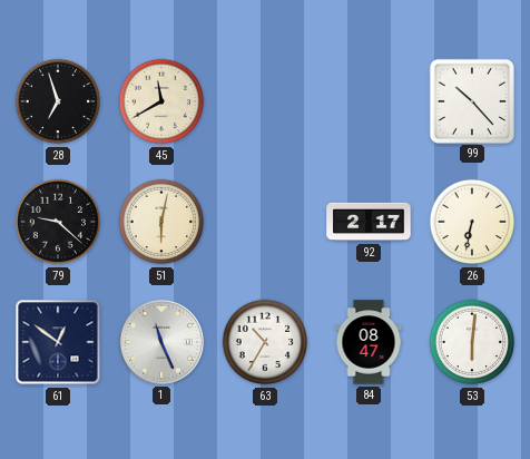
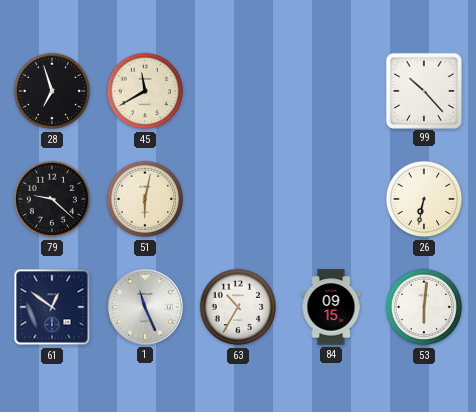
92: 2:17 -> none (369, 222)
84: 08:47 -> 09:15 (331, 307)
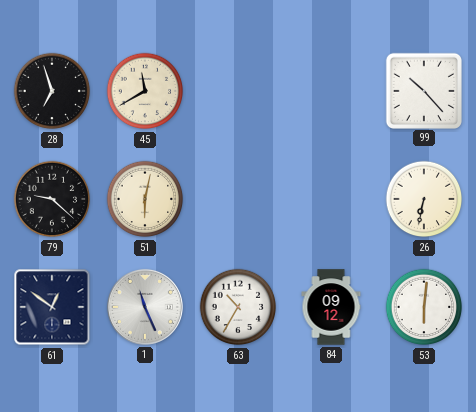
84: 09:15 -> 09:12 (331, 307)
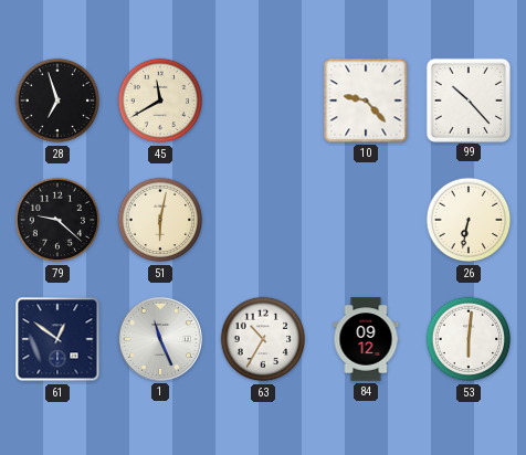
10: none -> 9:23 (366, 100)
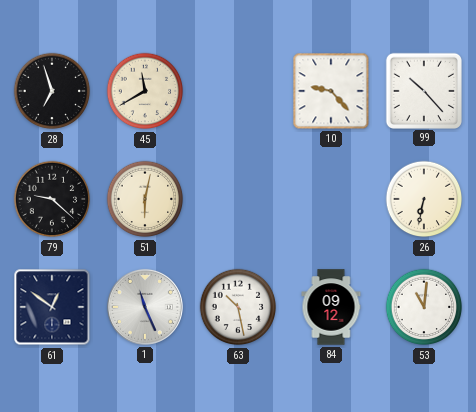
63: 10:35 -> 10:28 (238, 307)
53: 6:01 -> 11:01 (424, 307)
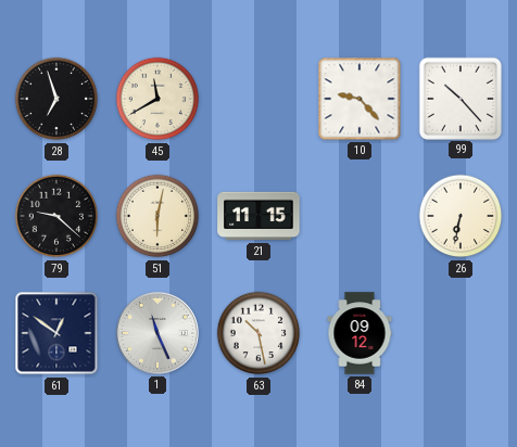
21: none -> 11:15 (258, 216)
53: 11:01 -> none (424, 307)
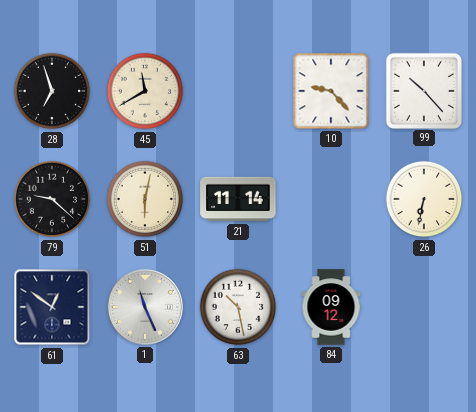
21: 11:15 -> 11:14 (238, 199)
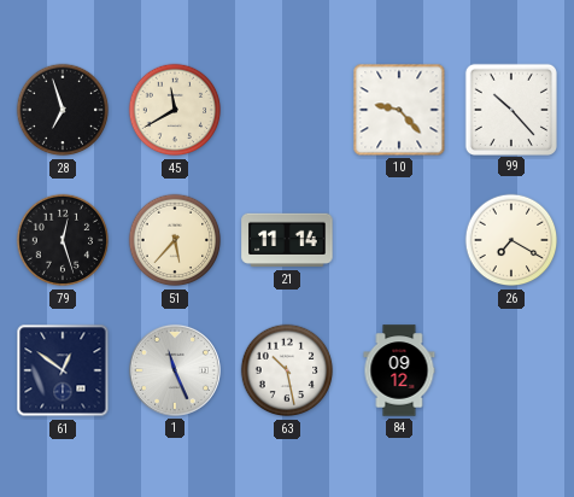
79: 9:22 -> 12:27 (63, 240)
51: 6:02 -> 5:37 (175, 240)
26: 6:32 -> 7:20 (511, 240)
